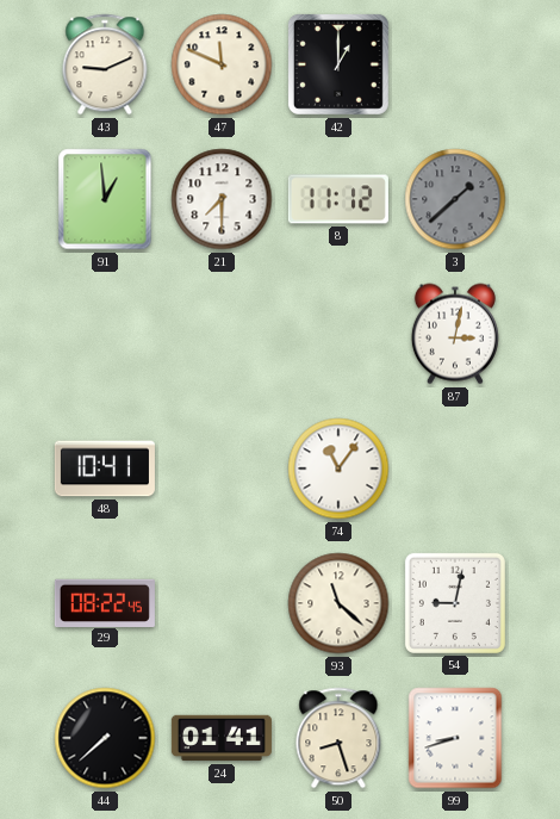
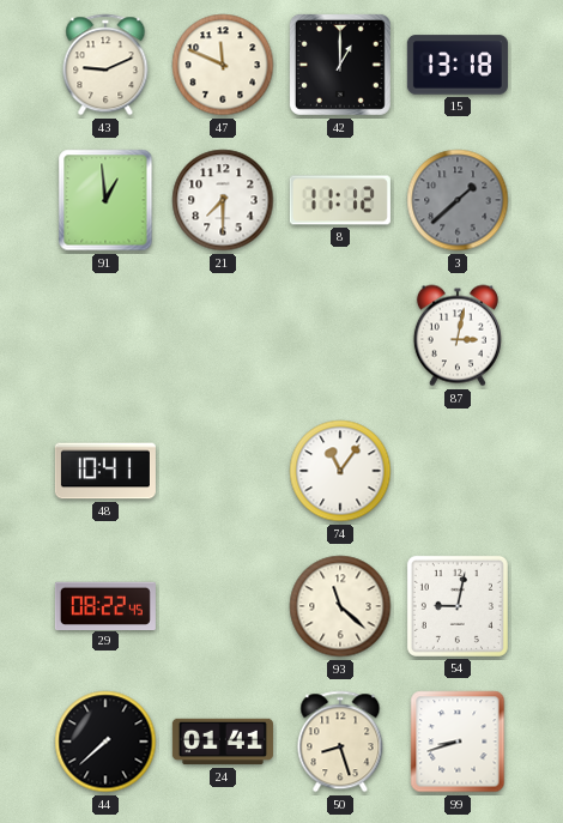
15: none -> 13:18 (458, 65)
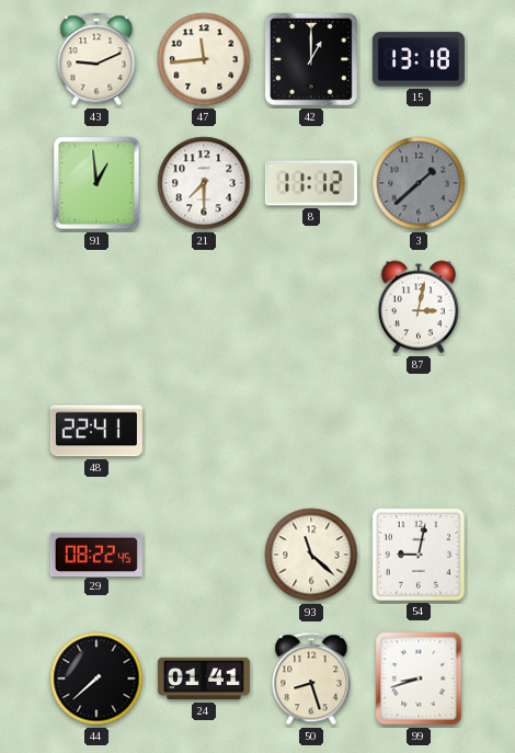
47: 11:49 -> 11:44 (204, 59)
48: 10:41 -> 22:41 (96, 431)
74: 11:06 -> none (340, 471)
